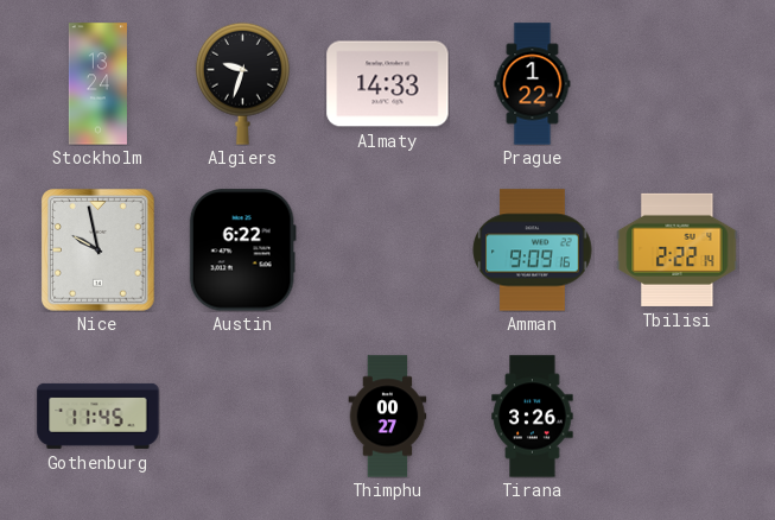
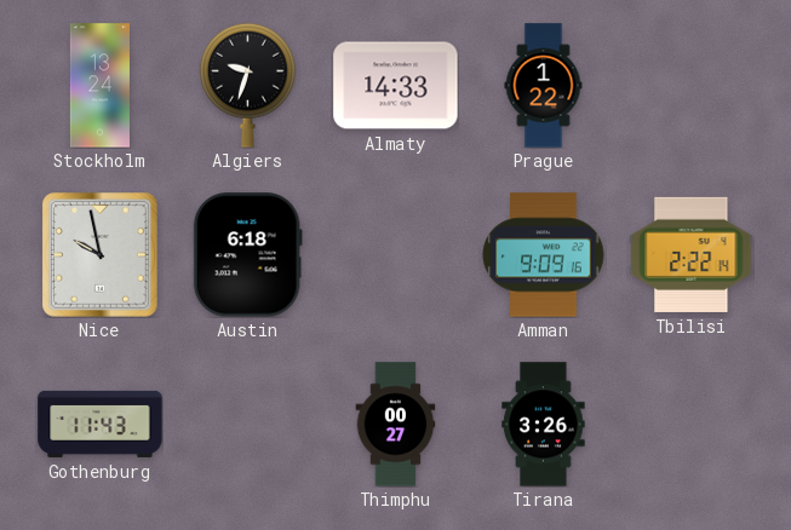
Austin: 6:22 -> 6:18 (247, 255)
Gothenburg: 11:45 -> 11:43 (101, 424)
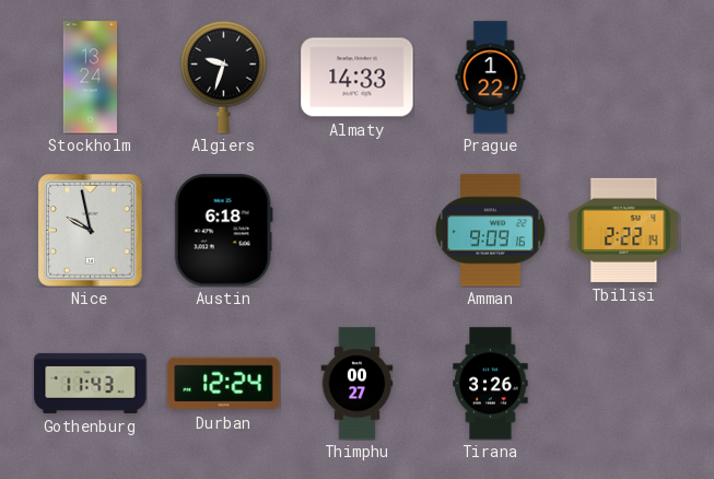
Durban: none -> 12:24 (224, 384)
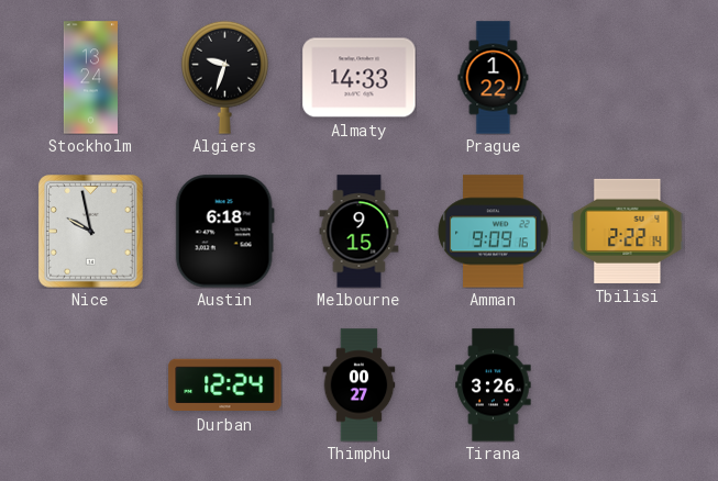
Melbourne: none -> 9:15 (360, 232)
Gothenburg: 11:43 -> none (91, 383)
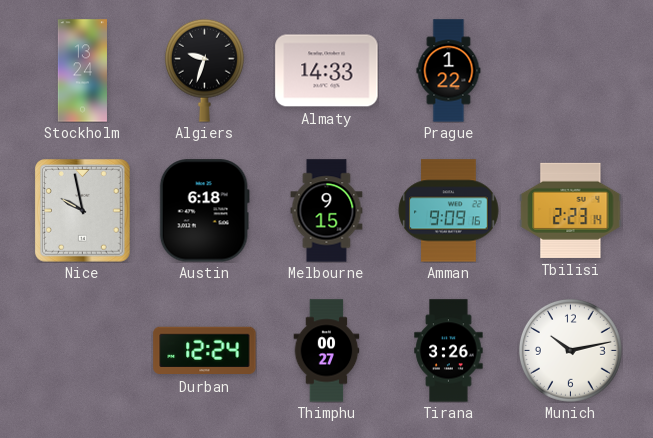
Tbilisi: 2:22 -> 2:23 (571, 210)
Munich: none -> 10:13 (570, 350)
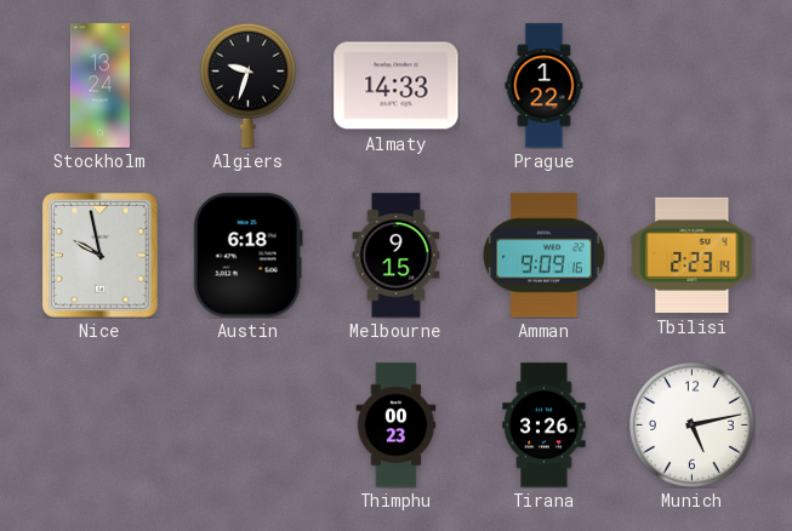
Durban: 12:24 -> none (205, 351)
Thimphu: 00:27 -> 00:23 (397, 426)
Munich: 10:13 -> 5:13 (691, 424)
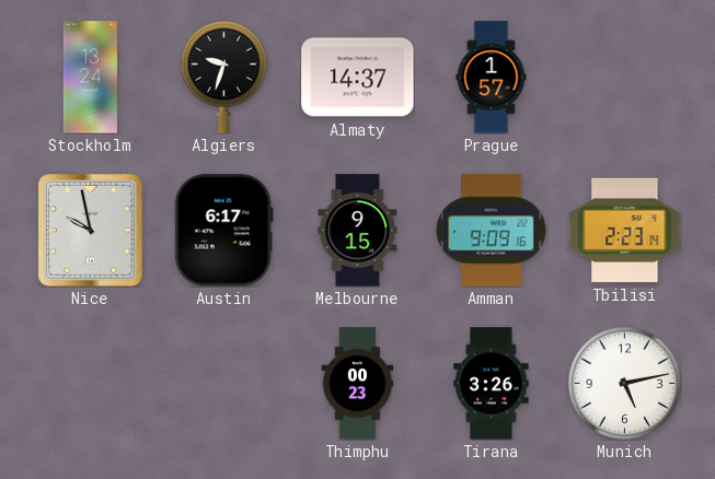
Almaty: 14:33 -> 14:37 (358, 78)
Prague: 1:22 -> 1:57 (492, 78)
Austin: 6:18 -> 6:17 (223, 231)
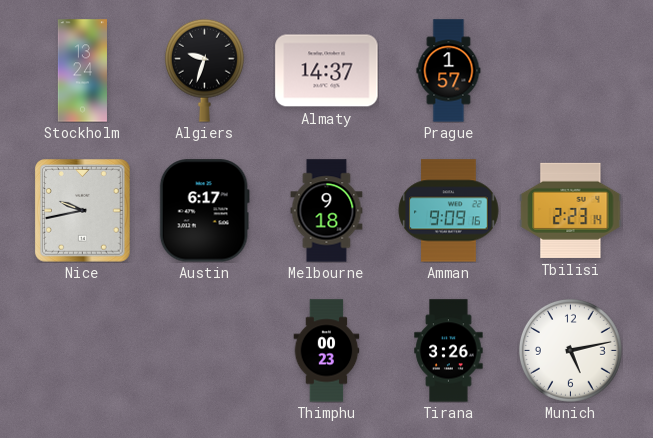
Nice: 9:58 -> 9:43 (83, 211)
Melbourne: 9:15 -> 9:18 (327, 211)
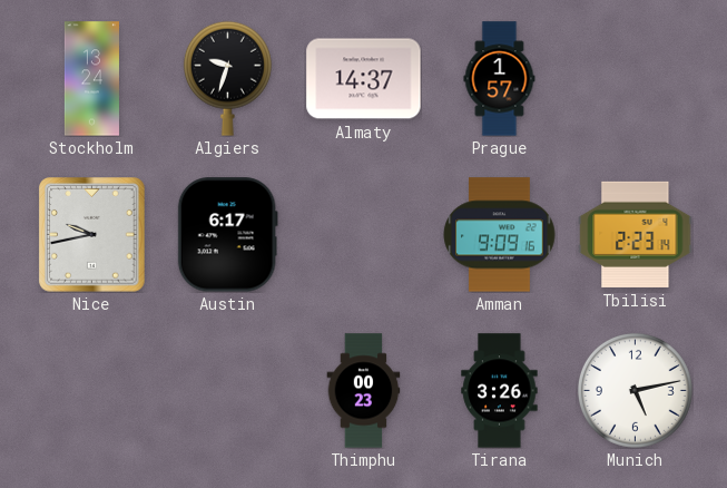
Melbourne: 9:18 -> none (327, 211)
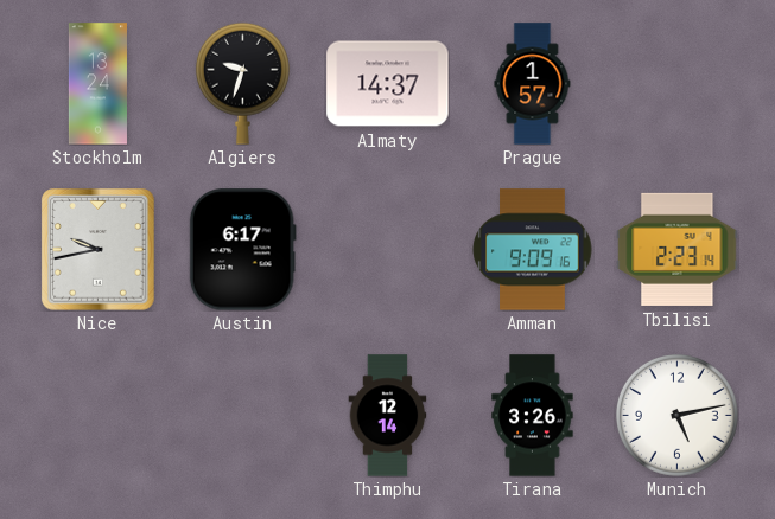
Thimphu: 00:23 -> 12:14 (388, 416)
